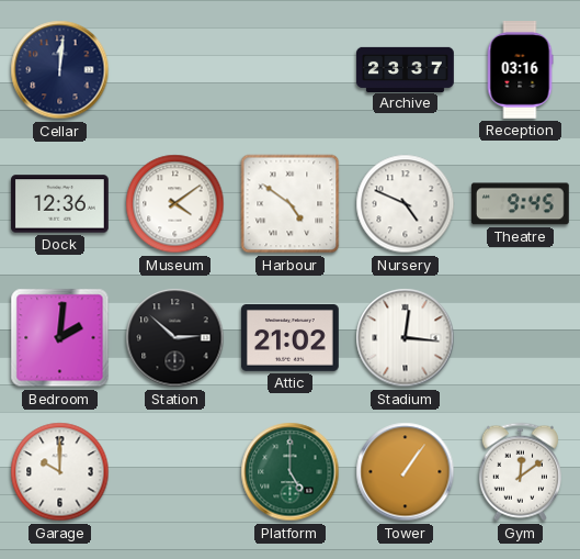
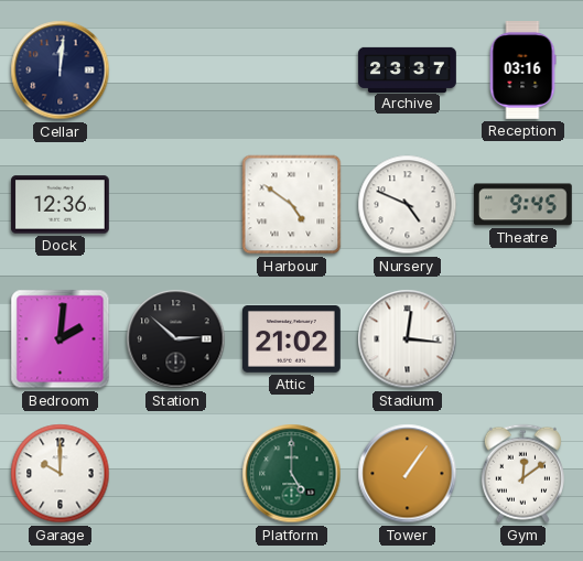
Museum: 4:09 -> none (175, 204)
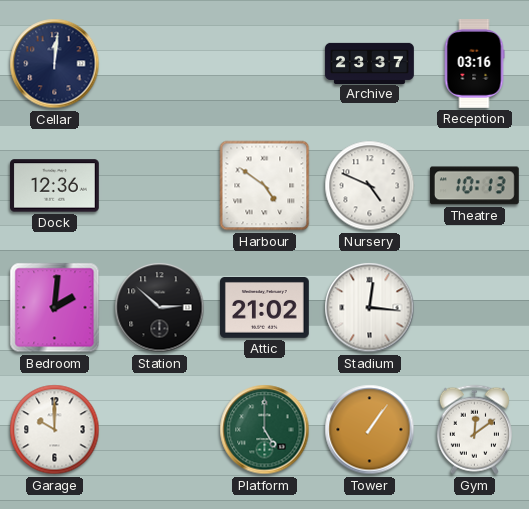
Theatre: 9:45 -> 10:13 (474, 186)
